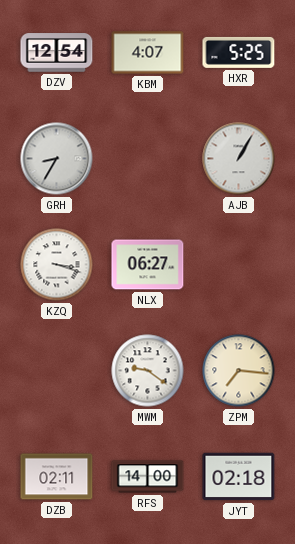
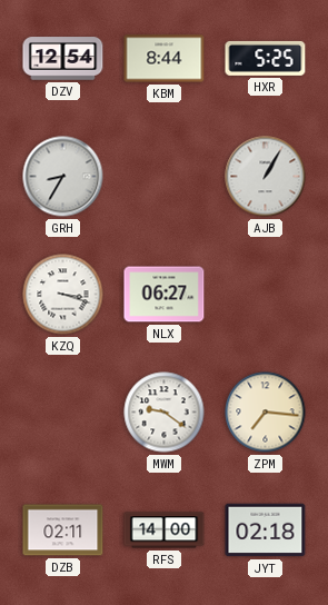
KBM: 4:07 -> 8:44 (165, 59)
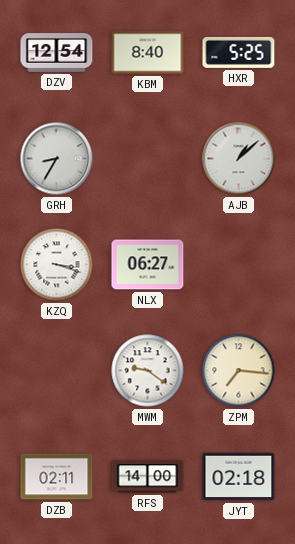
KBM: 8:44 -> 8:40 (148, 53)
AJB: 1:05 -> 1:08 (239, 159)
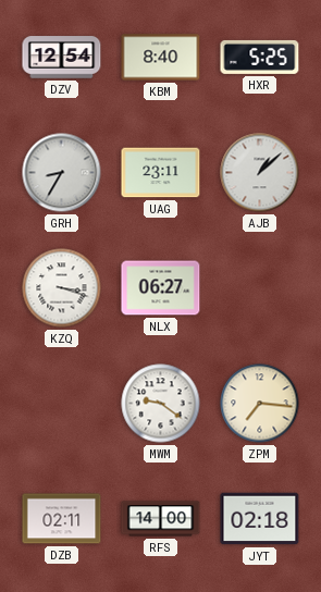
UAG: none -> 23:11 (161, 173)
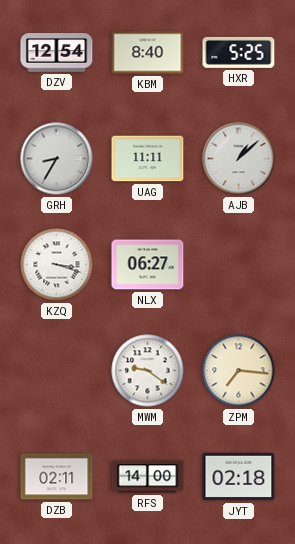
UAG: 23:11 -> 11:11 (148, 159)
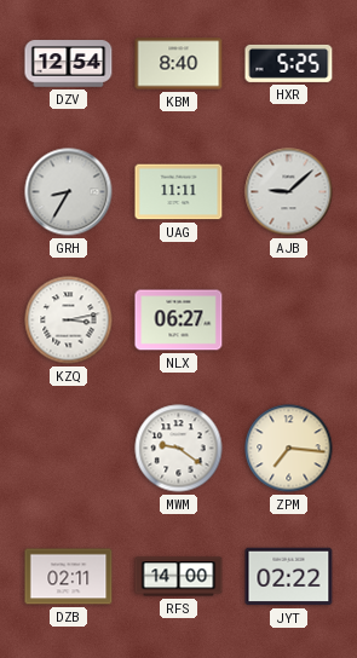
AJB: 1:08 -> 9:08 (289, 192)
KZQ: 3:18 -> 3:13 (69, 321)
JYT: 02:18 -> 02:22 (289, 577)
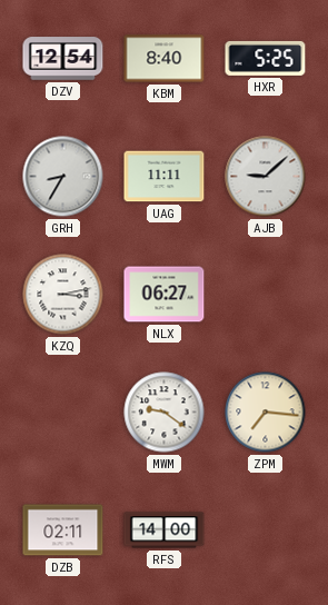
JYT: 02:22 -> none (289, 577)
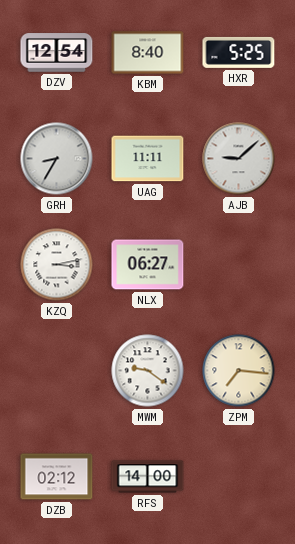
DZB: 02:11 -> 02:12 (57, 477)
